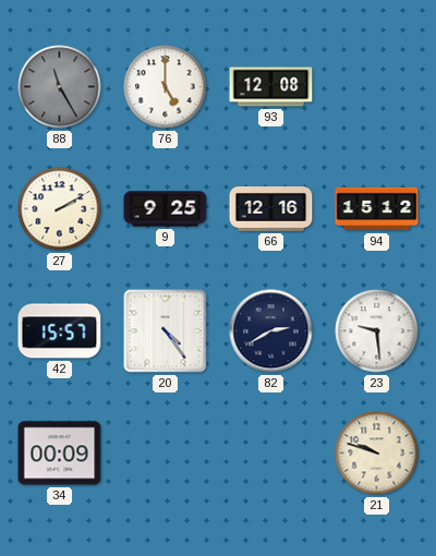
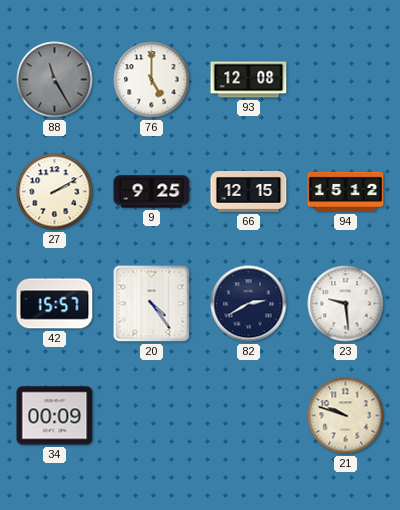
66: 12:16 -> 12:15 (249, 192)
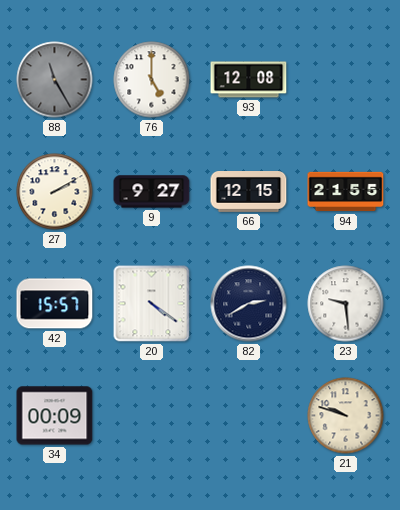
9: 9:25 -> 9:27 (152, 192)
94: 15:12 -> 21:55 (346, 192)
20: 4:24 -> 4:21 (152, 304)
